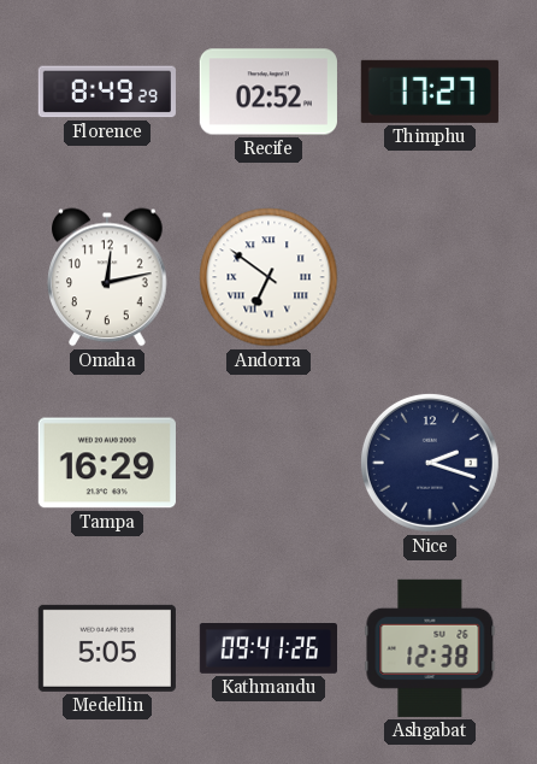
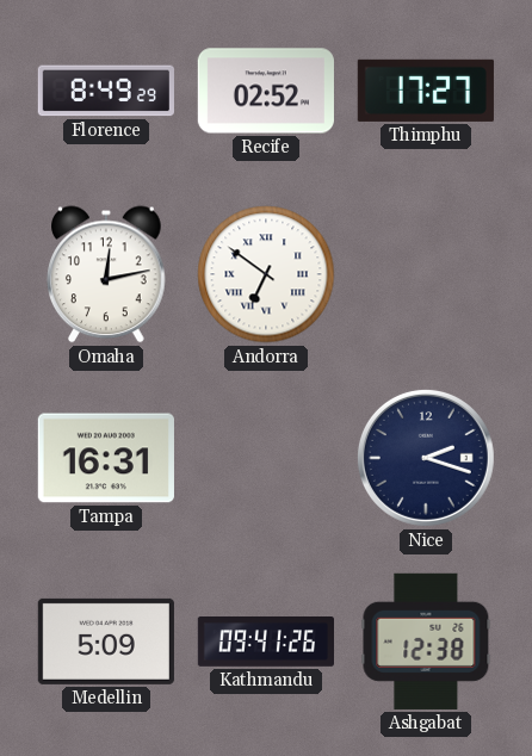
Tampa: 16:29 -> 16:31 (106, 458)
Medellin: 5:05 -> 5:09 (106, 642)
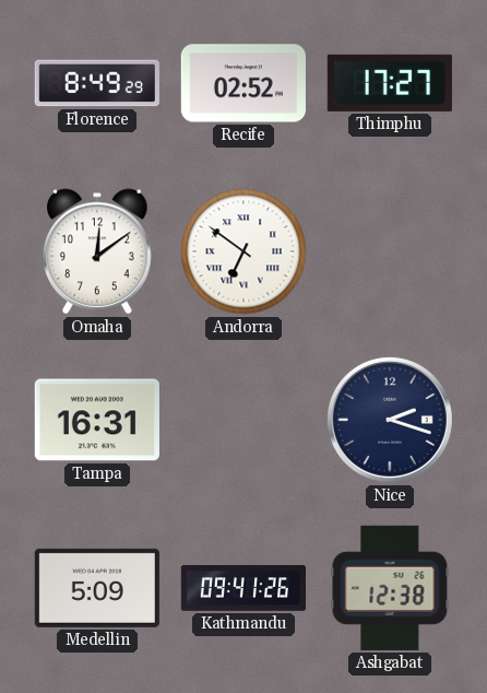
Omaha: 12:13 -> 12:09 (97, 251)
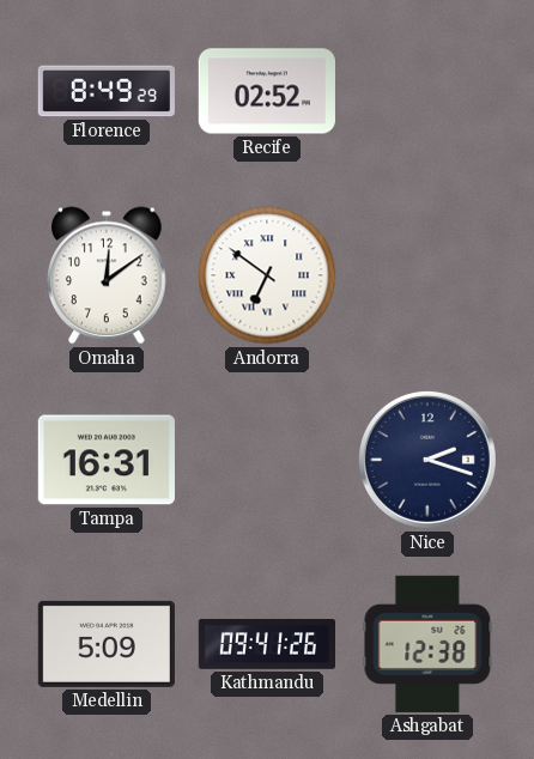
Thimphu: 17:27 -> none (390, 83)
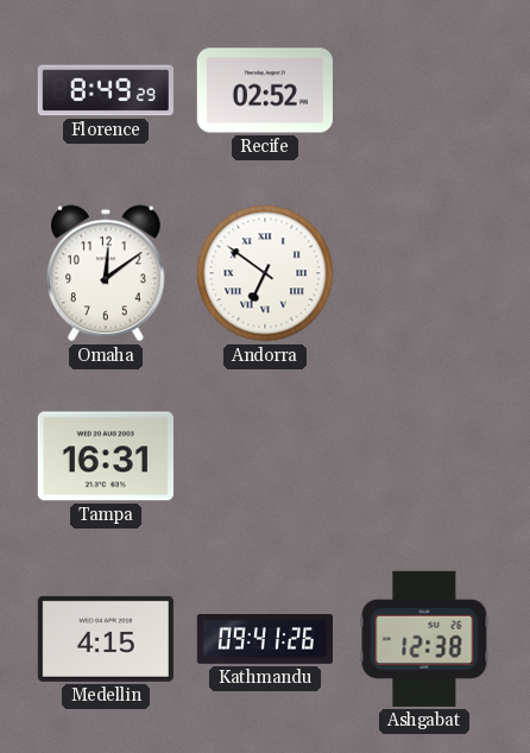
Nice: 2:18 -> none (427, 460)
Medellin: 5:09 -> 4:15 (106, 639)
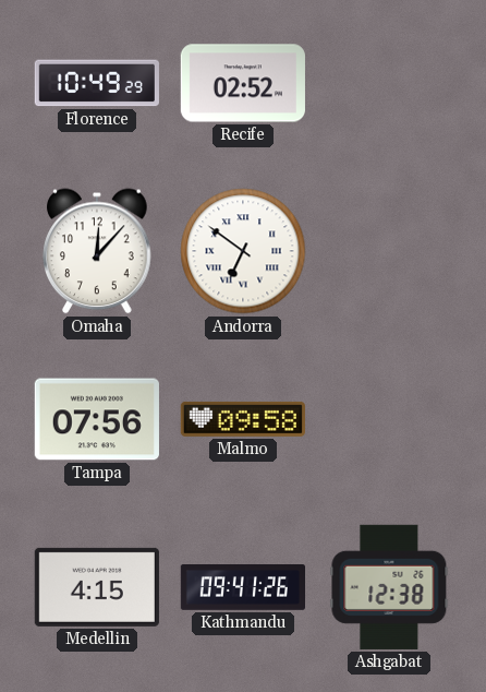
Florence: 8:49 -> 10:49 (97, 83)
Omaha: 12:09 -> 12:07 (97, 251)
Tampa: 16:31 -> 07:56 (97, 419)
Malmo: none -> 09:58 (243, 419)
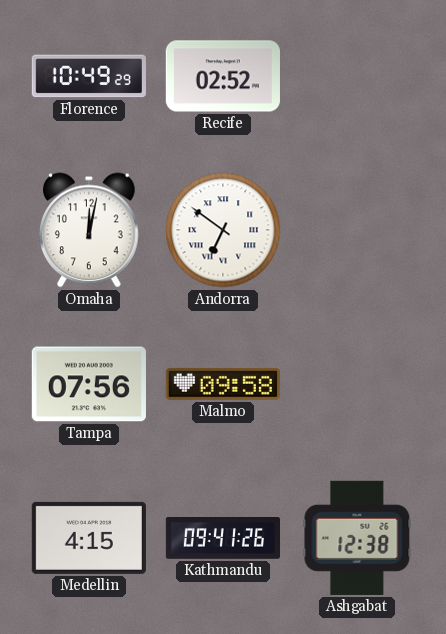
Omaha: 12:07 -> 12:02 (89, 230)
